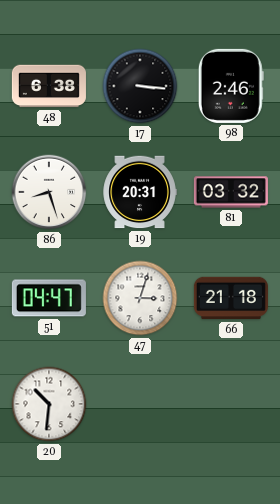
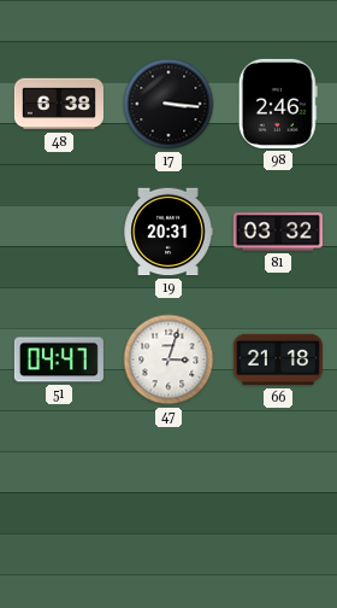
86: 8:27 -> none (49, 192)
20: 10:31 -> none (49, 404)
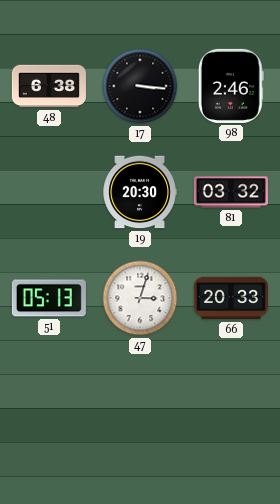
19: 20:31 -> 20:30 (140, 192)
51: 04:47 -> 05:13 (49, 298)
66: 21:18 -> 20:33 (231, 298)
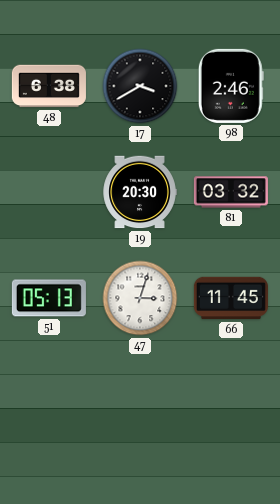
17: 3:16 -> 3:40 (140, 86)
66: 20:33 -> 11:45 (231, 298)
